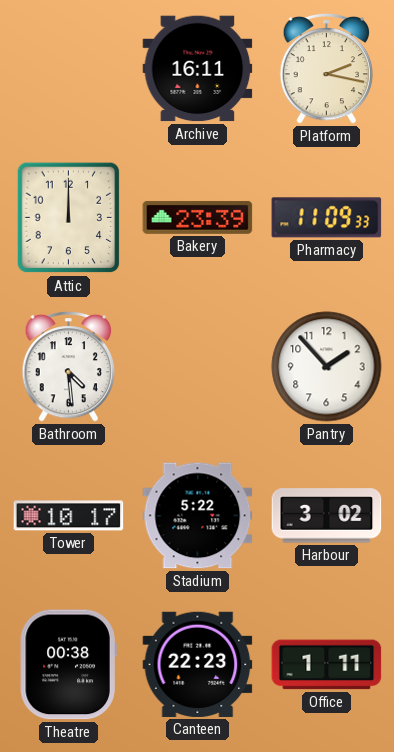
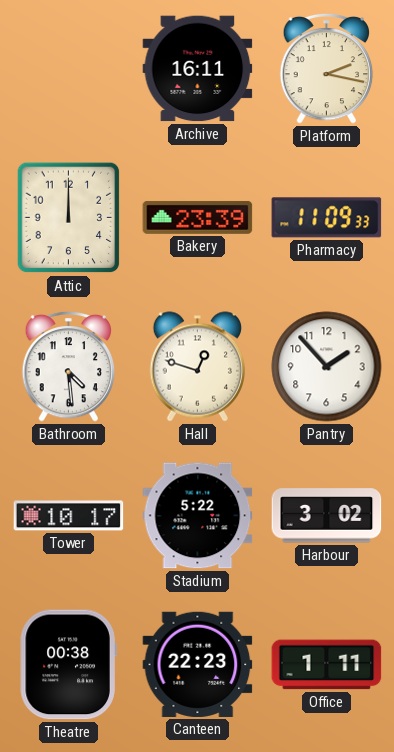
Hall: none -> 12:48 (197, 367)
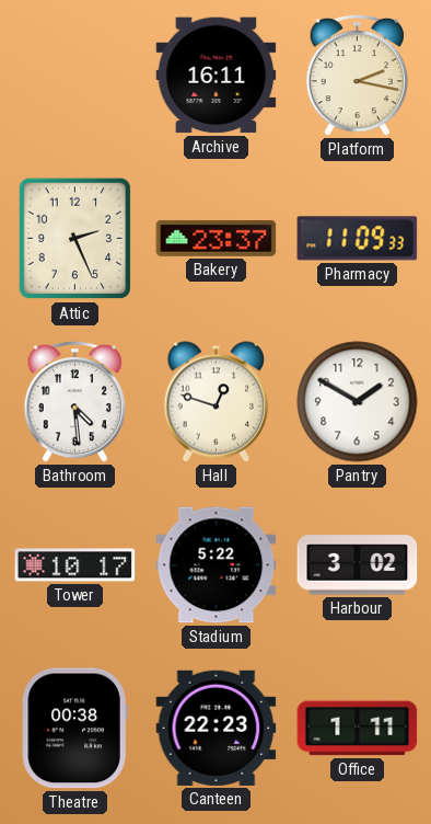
Attic: 12:00 -> 2:26 (75, 239)
Bakery: 23:39 -> 23:37 (217, 238)
Pantry: 1:53 -> 1:50 (358, 402)
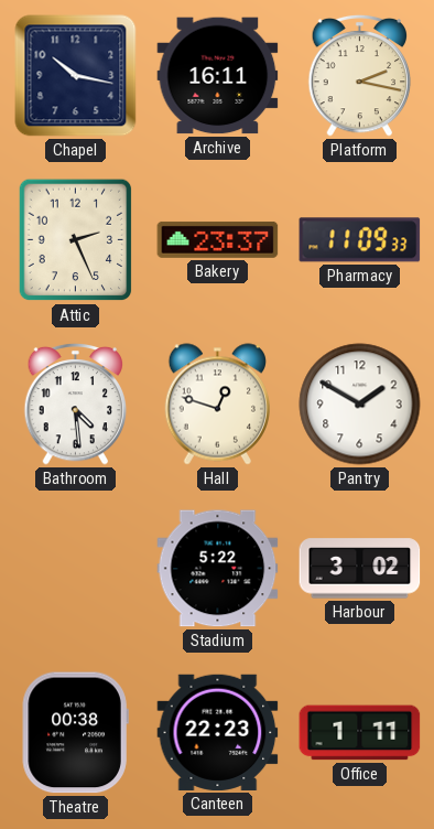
Chapel: none -> 10:17 (76, 76)
Tower: 10:17 -> none (75, 565)
